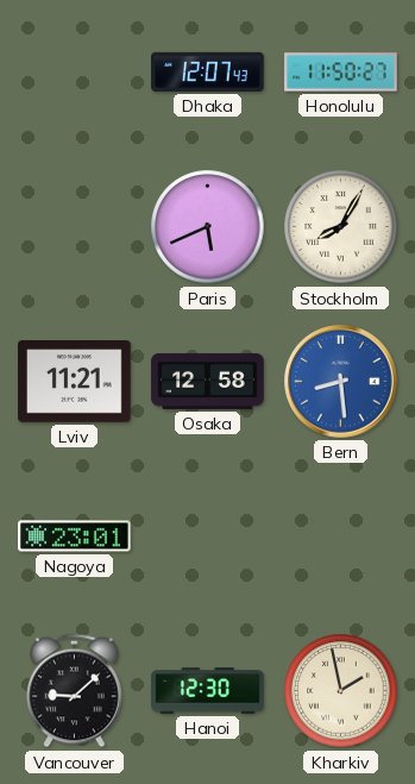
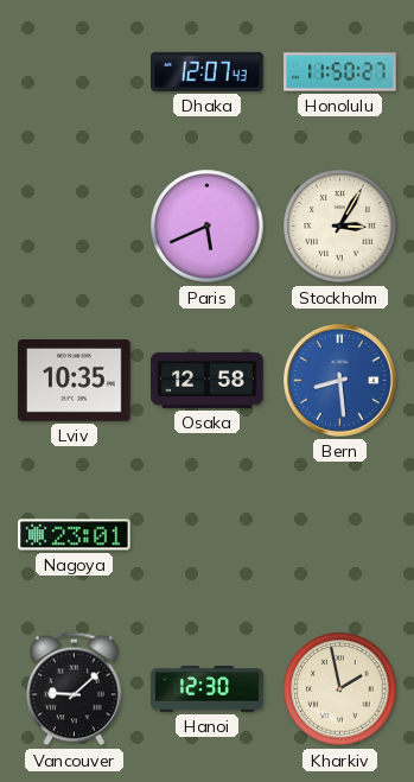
Stockholm: 8:05 -> 3:05 (340, 227)
Lviv: 11:21 -> 10:35 (75, 381)
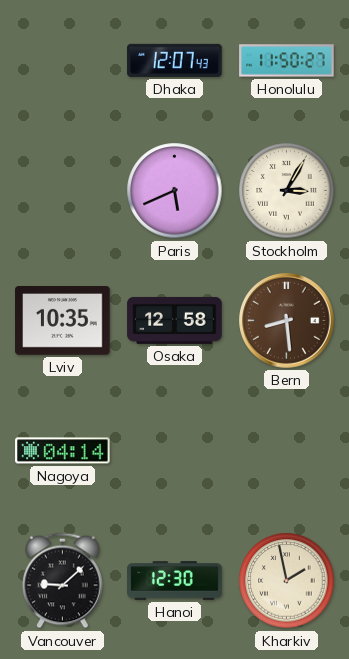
Bern dial: blue -> brown (287, 321)
Nagoya: 23:01 -> 04:14 (63, 451)
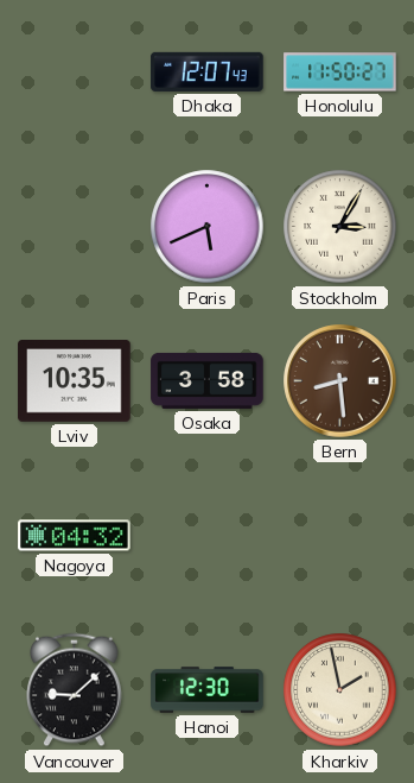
Osaka: 12:58 -> 3:58 (208, 380)
Nagoya: 04:14 -> 04:32 (75, 536)
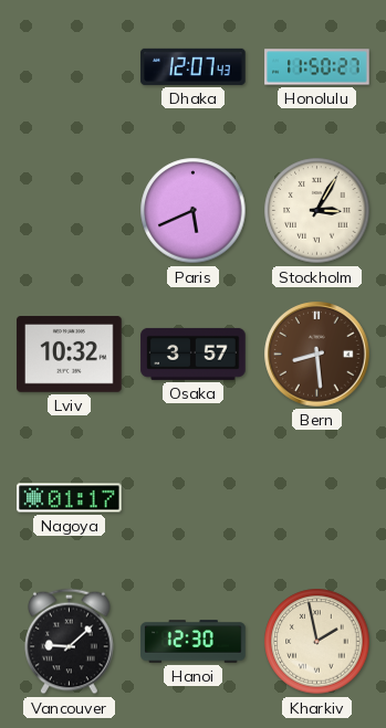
Lviv: 10:35 -> 10:32 (70, 355)
Osaka: 3:58 -> 3:57 (194, 354)
Nagoya: 04:32 -> 01:17 (70, 498)
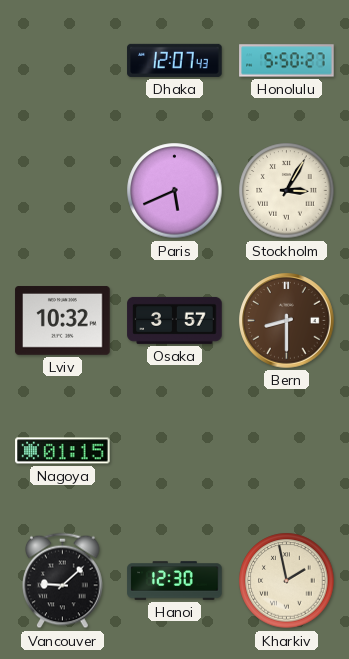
Honolulu: 11:50 -> 5:50 (287, 61)
Bern: 8:29 -> 8:30 (287, 321)
Nagoya: 01:17 -> 01:15 (63, 451)
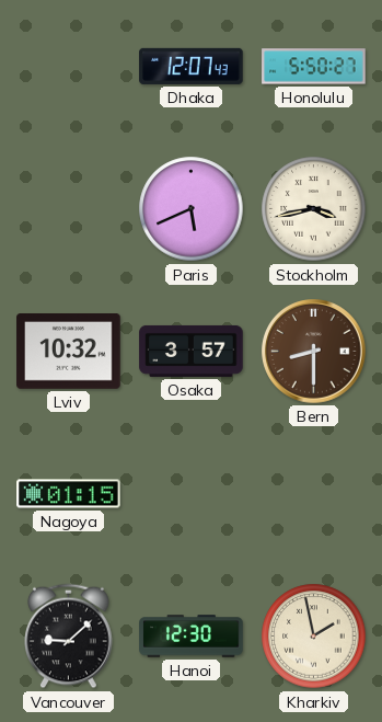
Stockholm: 3:05 -> 3:43 (314, 209)
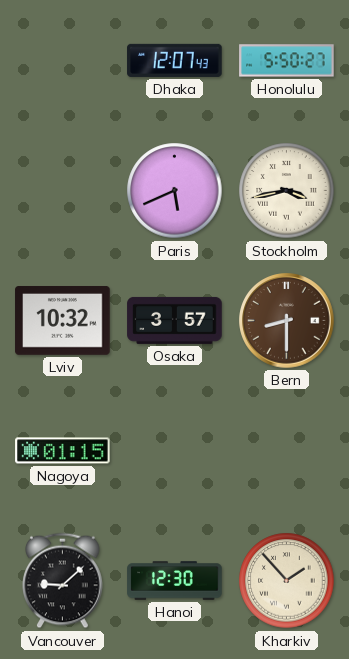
Kharkiv: 1:58 -> 1:53 (287, 581)
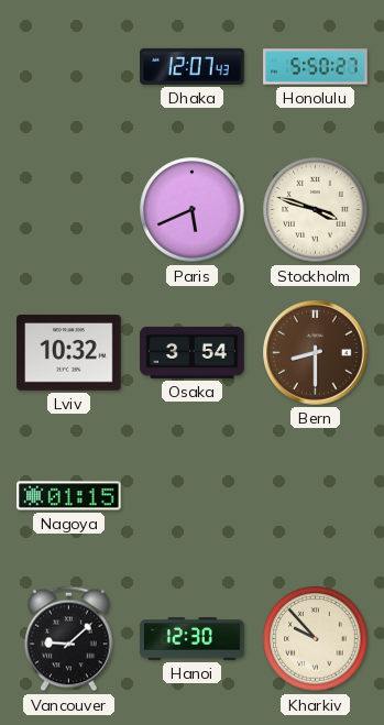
Stockholm: 3:43 -> 3:48 (316, 210)
Osaka: 3:57 -> 3:54 (193, 352)
Kharkiv: 1:53 -> 9:53 (316, 639)
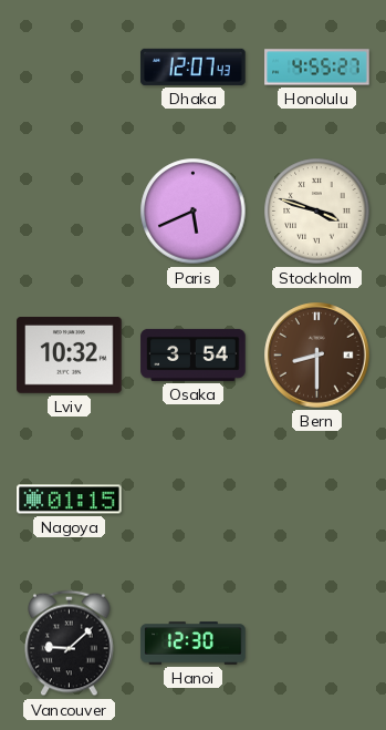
Honolulu: 5:50 -> 4:55 (317, 68)
Kharkiv: 9:53 -> none (316, 639)
